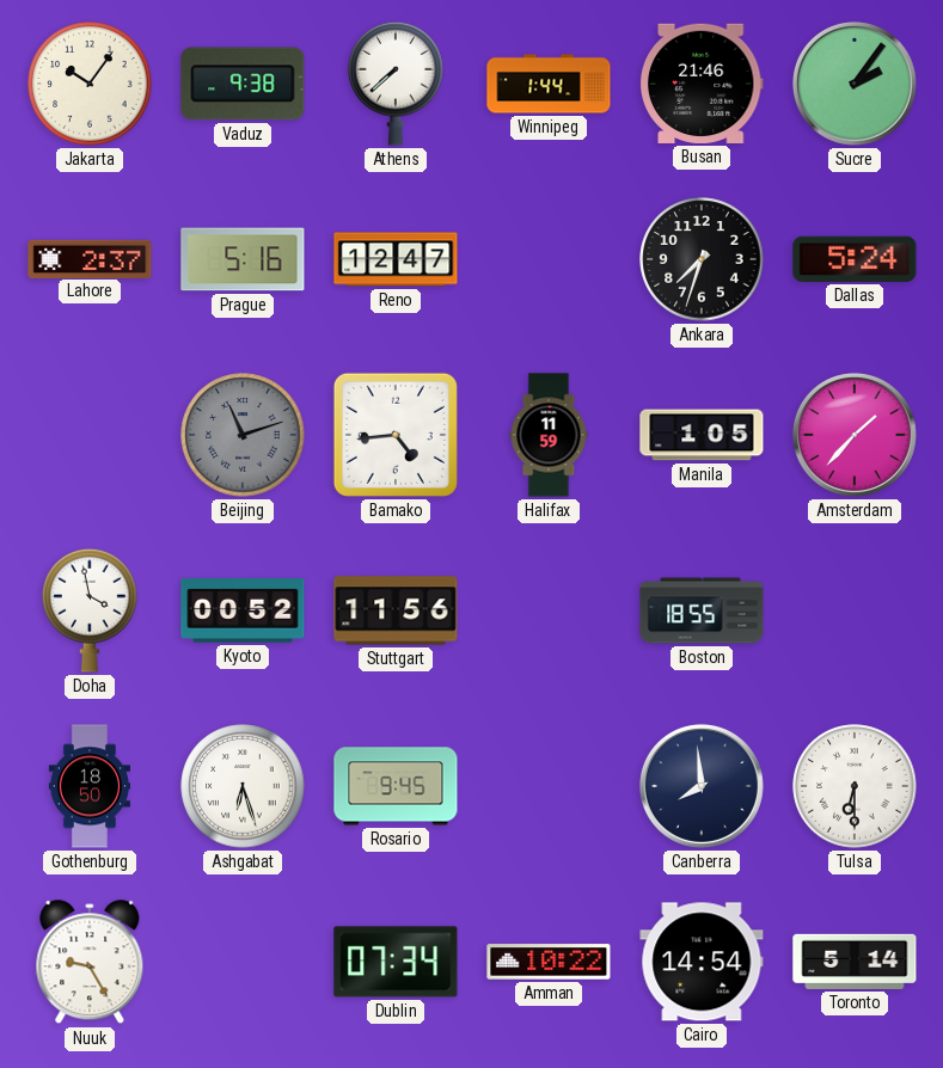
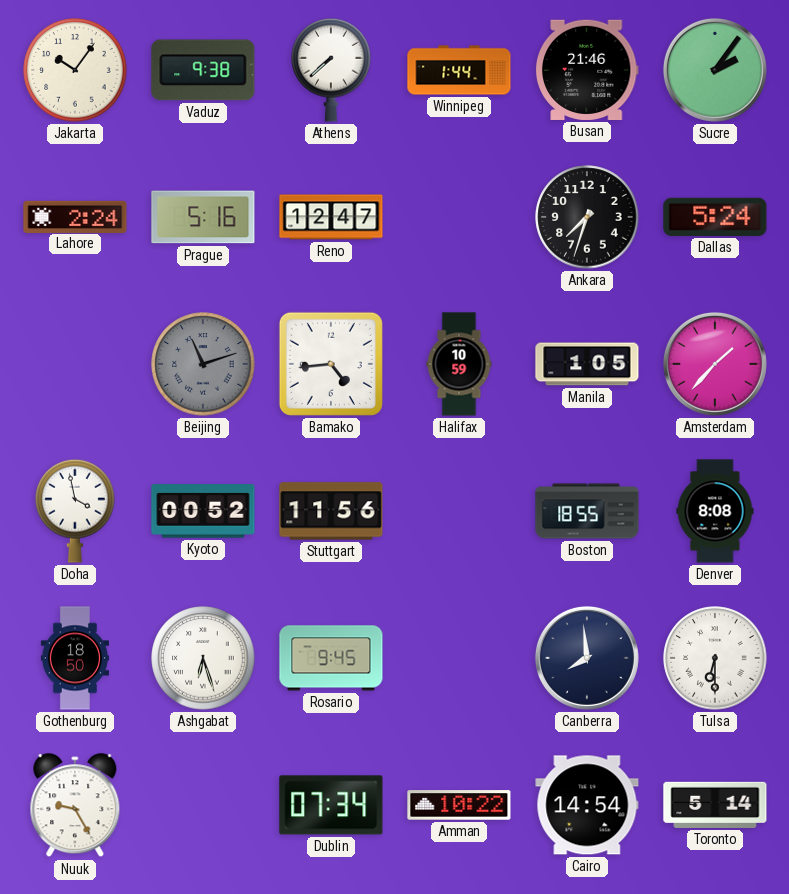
Lahore: 2:37 -> 2:24 (75, 216)
Halifax: 11:59 -> 10:59 (459, 364)
Denver: none -> 8:08 (715, 511)
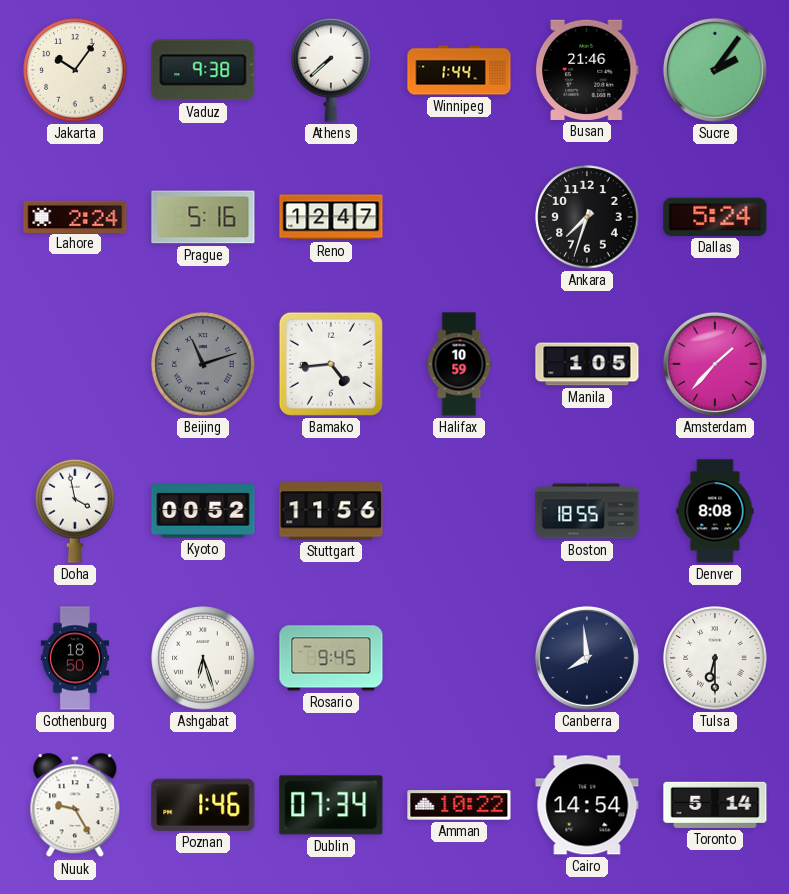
Poznan: none -> 1:46 (203, 805)
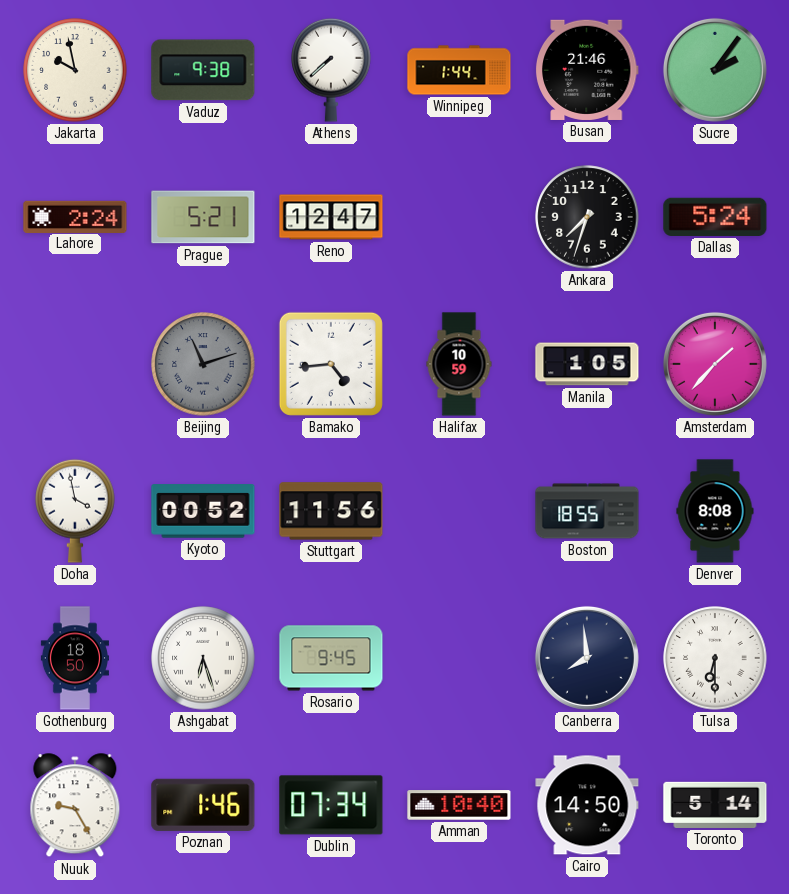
Jakarta: 10:06 -> 9:58 (75, 70)
Prague: 5:16 -> 5:21 (203, 217)
Amman: 10:22 -> 10:40 (459, 805)
Cairo: 14:54 -> 14:50 (587, 805)
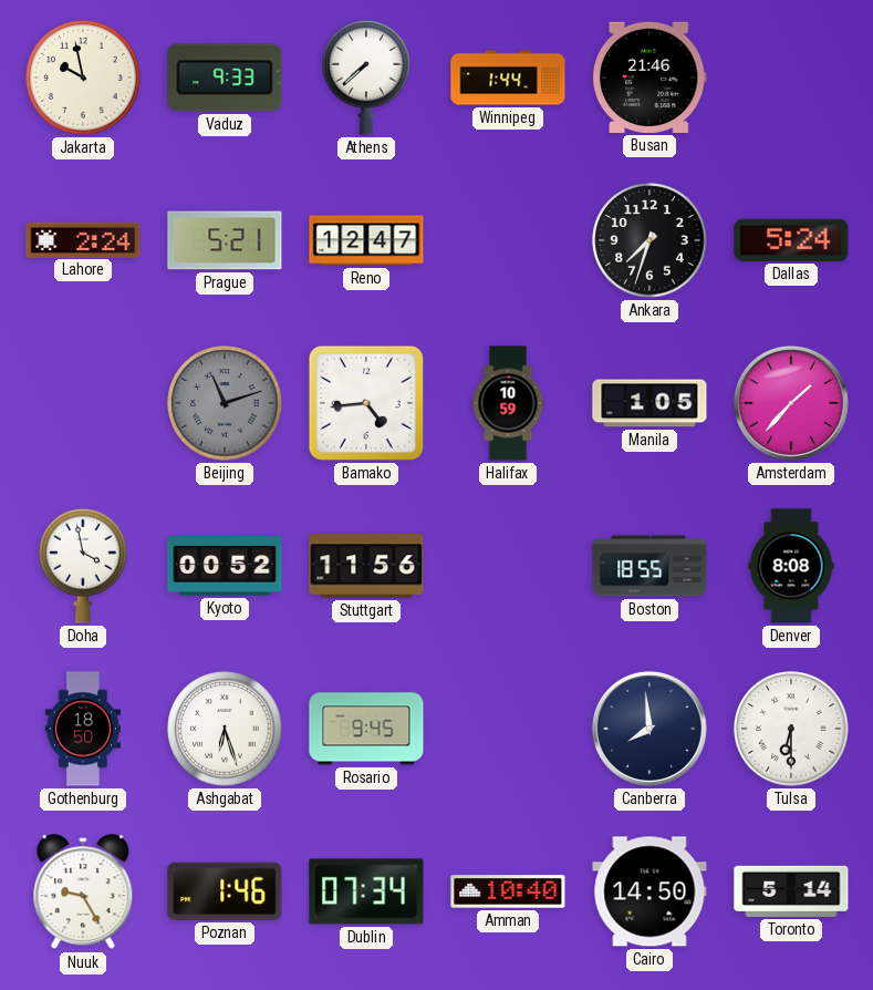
Vaduz: 9:38 -> 9:33 (225, 78)
Sucre: 2:06 -> none (715, 70)
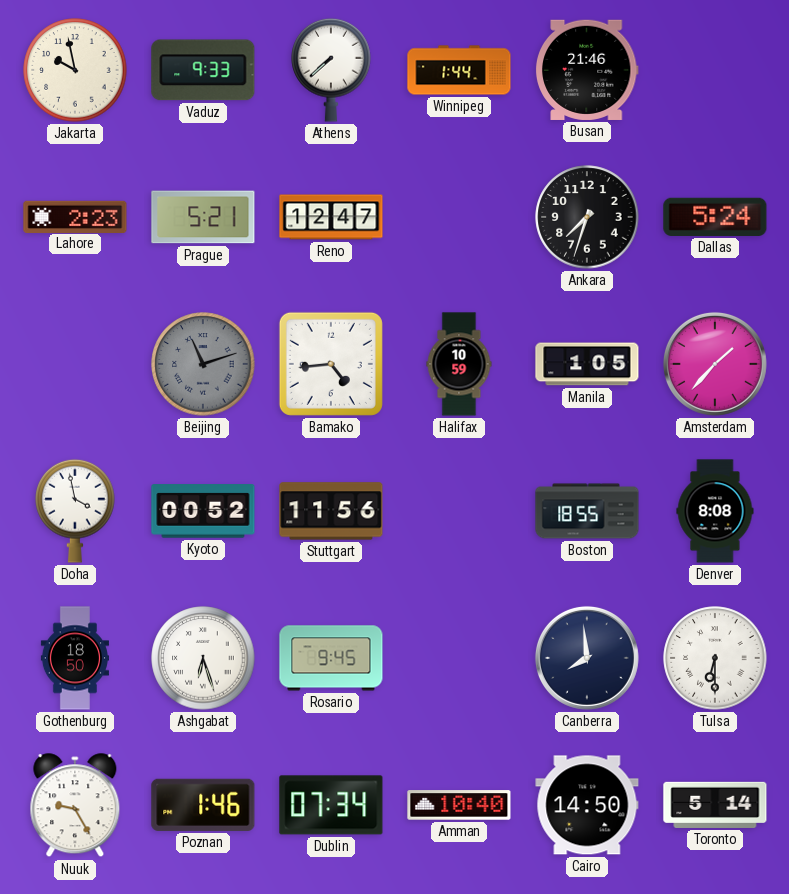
Lahore: 2:24 -> 2:23 (75, 216)
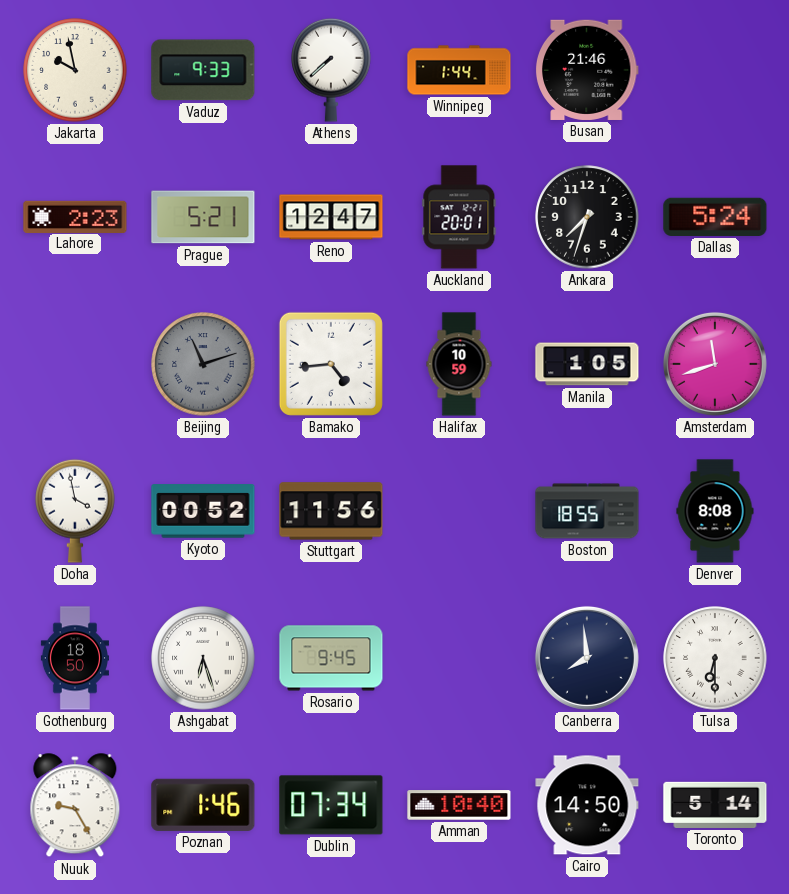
Auckland: none -> 20:01 (459, 217)
Amsterdam: 1:37 -> 11:42 (715, 364)
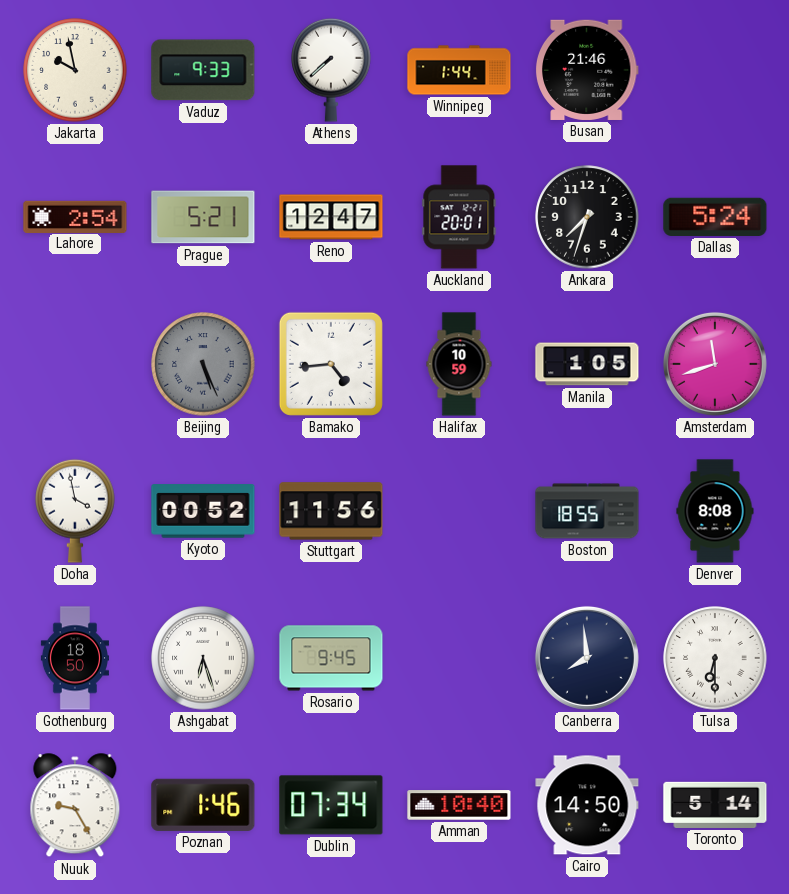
Lahore: 2:23 -> 2:54 (75, 216)
Beijing: 11:12 -> 5:26 (203, 364)
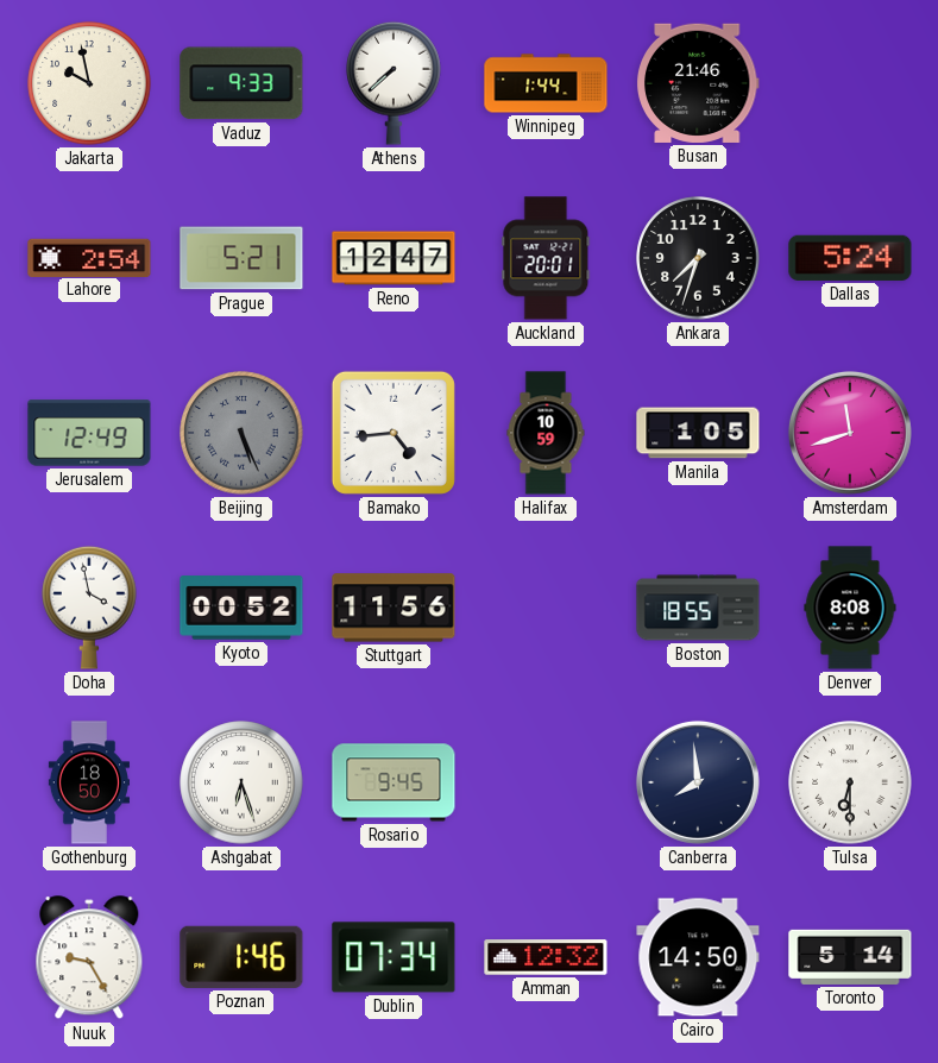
Jerusalem: none -> 12:49 (89, 433)
Amman: 10:40 -> 12:32 (546, 957)
